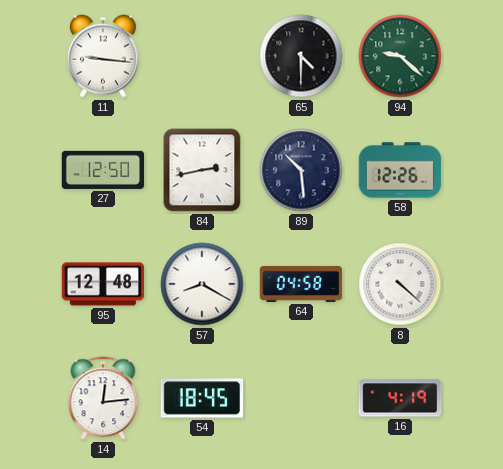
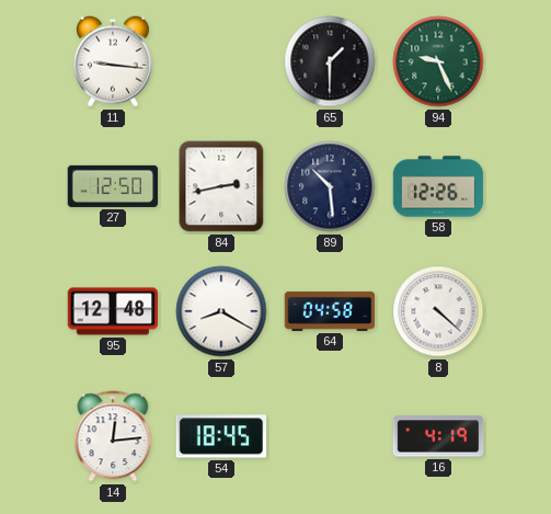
65: 4:30 -> 1:30 (330, 61)
94: 9:22 -> 9:26 (438, 61)
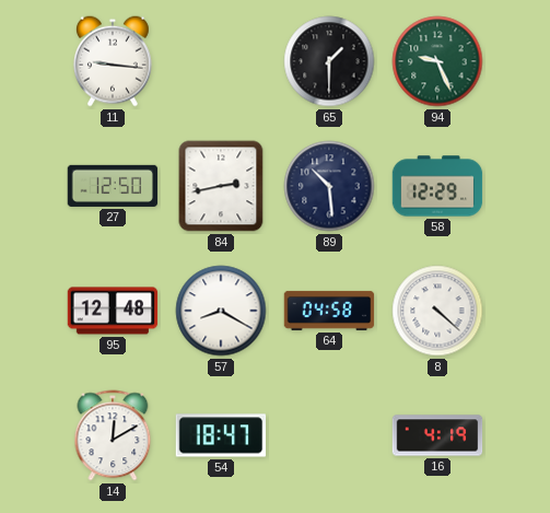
58: 12:26 -> 12:29 (437, 186)
14: 12:14 -> 12:10 (113, 435)
54: 18:45 -> 18:47 (221, 435)
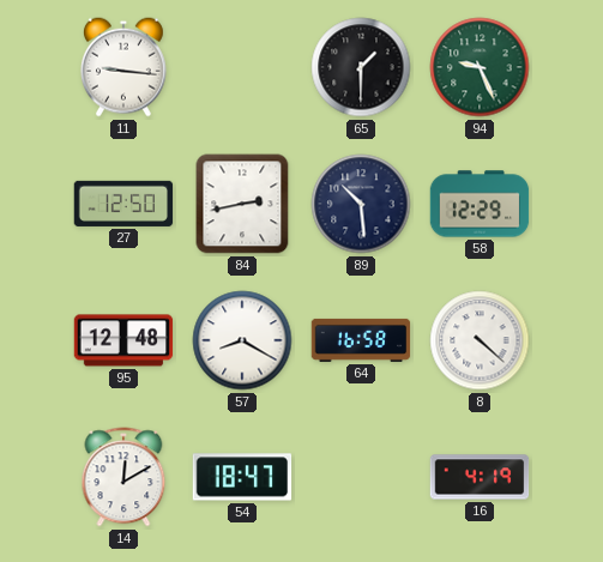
64: 04:58 -> 16:58 (361, 340)
